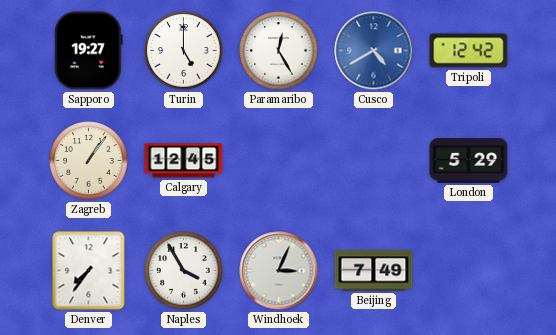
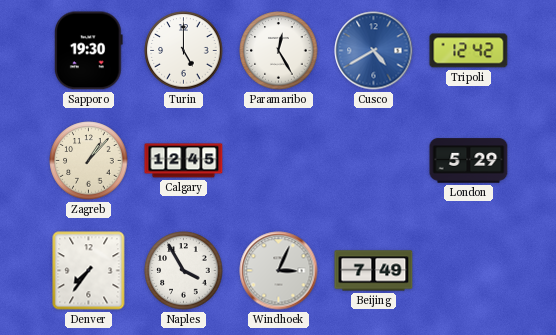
Sapporo: 19:27 -> 19:30 (89, 51)
Zagreb: 1:06 -> 1:07 (89, 161)
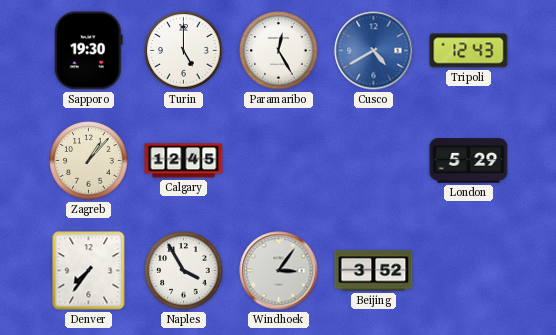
Tripoli: 12:42 -> 12:43 (469, 51)
Windhoek: 3:04 -> 3:06 (279, 271)
Beijing: 7:49 -> 3:52 (374, 271)
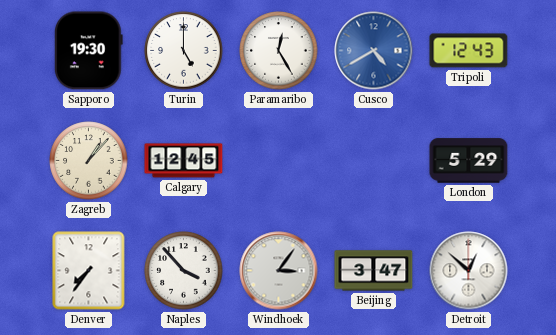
Naples: 3:55 -> 3:53 (184, 271)
Beijing: 3:52 -> 3:47 (374, 271)
Detroit: none -> 12:52 (469, 271)
